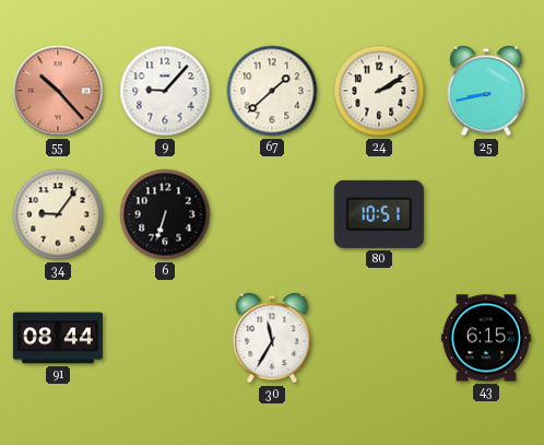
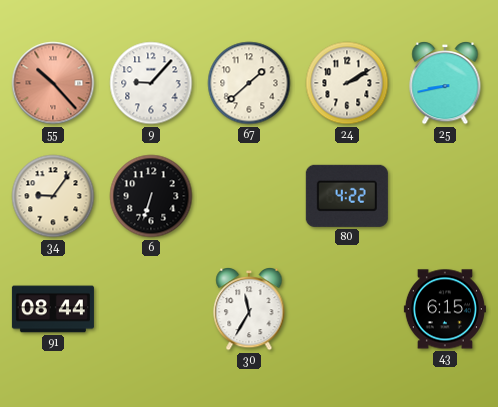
80: 10:51 -> 4:22 (347, 196)
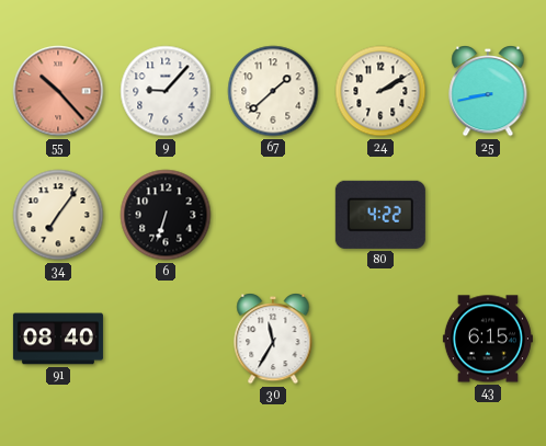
34: 9:06 -> 7:06 (58, 215)
91: 08:44 -> 08:40 (58, 339)
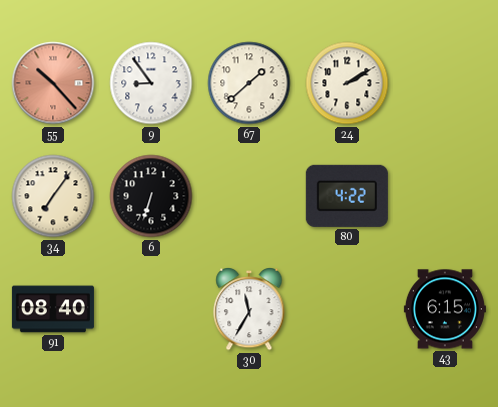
9: 9:07 -> 8:54 (151, 83)
25: 8:43 -> none (488, 91)
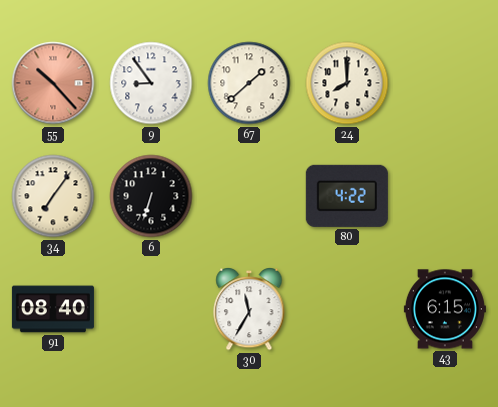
24: 2:10 -> 8:00 (347, 83)
